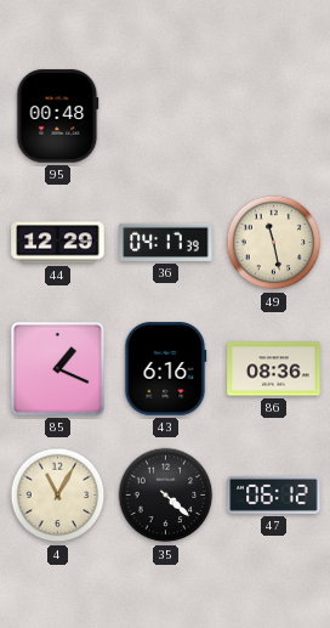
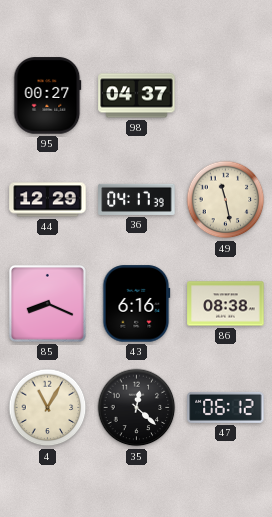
95: 00:48 -> 00:27 (48, 96)
98: none -> 04:37 (137, 96)
85: 1:19 -> 8:19 (47, 303)
86: 08:36 -> 08:38 (226, 304)
35: 4:22 -> 12:22 (137, 408)
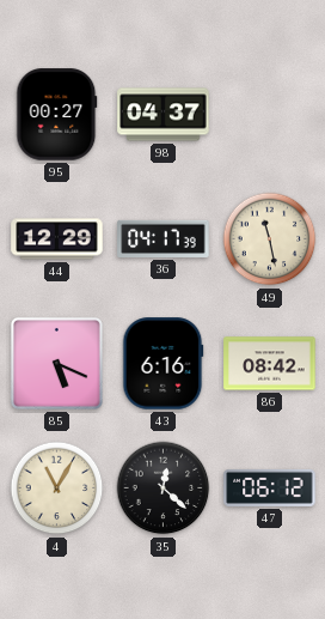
85: 8:19 -> 5:19 (56, 363)
86: 08:38 -> 08:42 (270, 364)
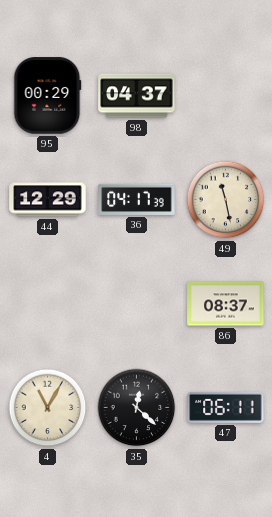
95: 00:27 -> 00:29 (48, 96)
85: 5:19 -> none (56, 363)
43: 6:16 -> none (162, 364)
86: 08:42 -> 08:37 (226, 304)
47: 06:12 -> 06:11 (226, 407)
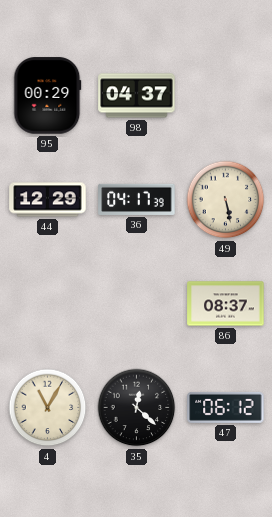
49: 11:28 -> 5:28 (226, 200)
47: 06:11 -> 06:12 (226, 407)
